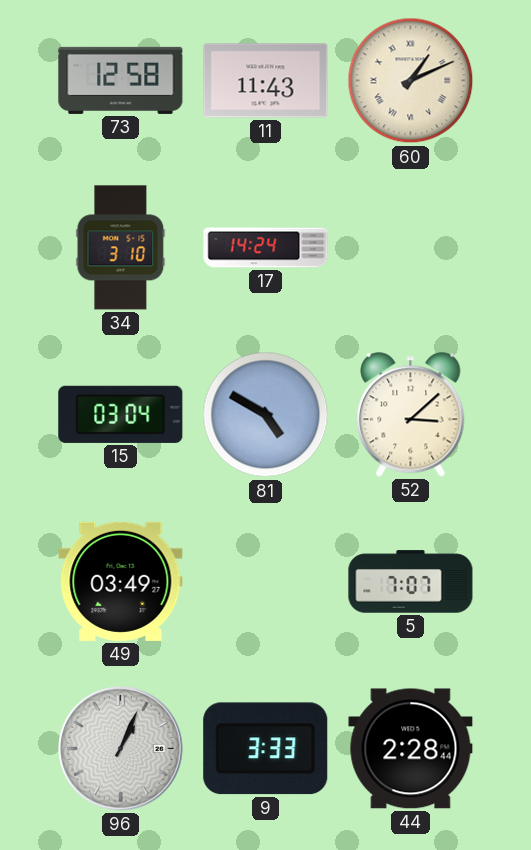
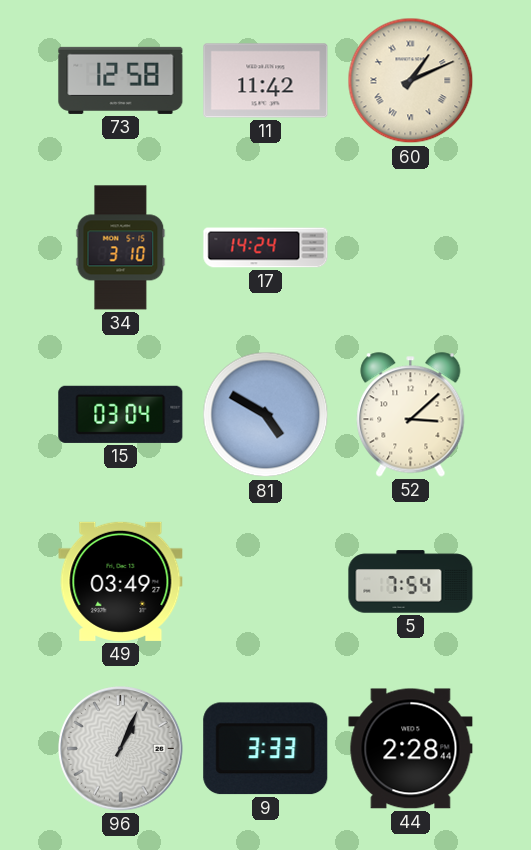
11: 11:43 -> 11:42 (266, 81)
5: 7:07 -> 7:54 (411, 582)
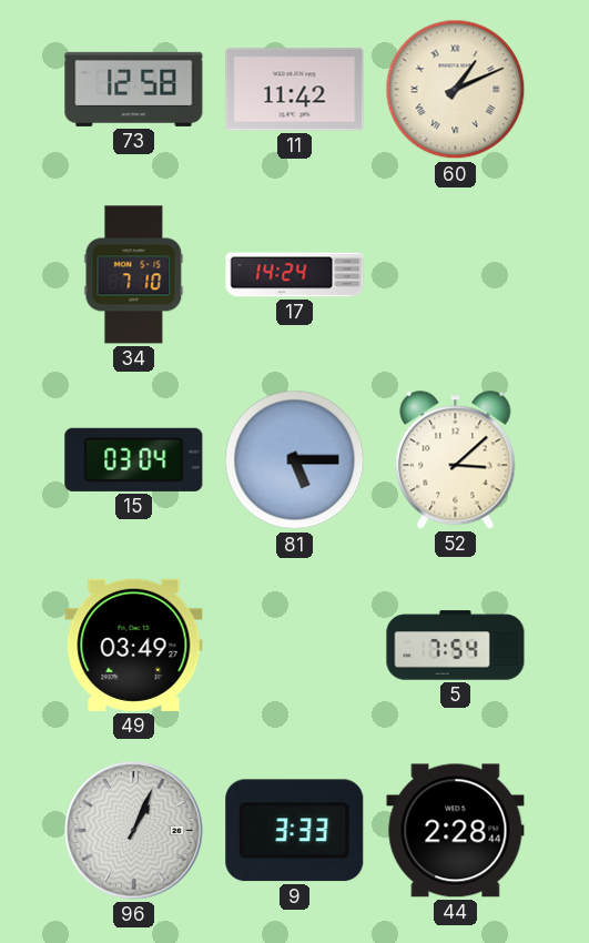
34: 3:10 -> 7:10 (134, 275)
81: 4:50 -> 5:15 (295, 460)
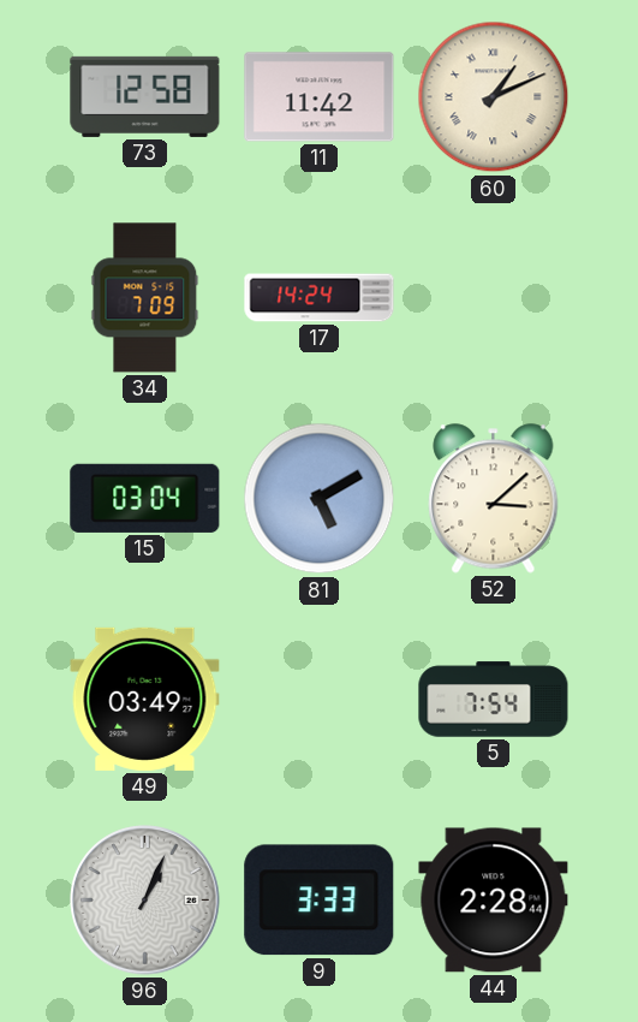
34: 7:10 -> 7:09 (145, 298)
81: 5:15 -> 5:10 (320, 499)
